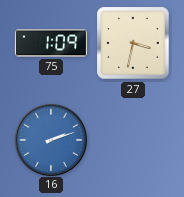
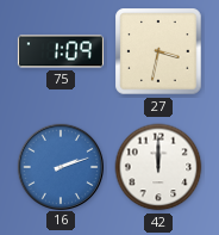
42: none -> 12:00 (158, 167)
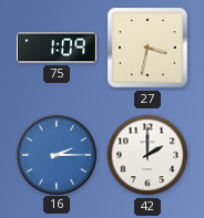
16: 2:12 -> 2:15 (55, 154)
42: 12:00 -> 2:00 (147, 155)
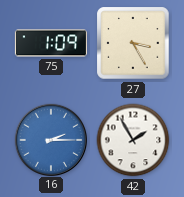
27: 3:32 -> 3:25 (133, 43)
42: 2:00 -> 1:55 (133, 140)
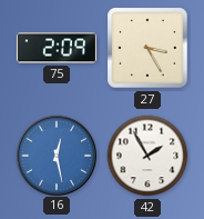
75: 1:09 -> 2:09 (57, 48)
16: 2:15 -> 12:28 (55, 155)
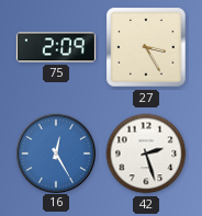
16: 12:28 -> 12:25 (55, 152)
42: 1:55 -> 2:27 (146, 154)
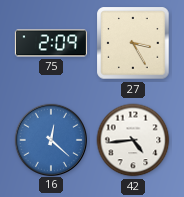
16: 12:25 -> 12:22 (50, 139)
42: 2:27 -> 4:44 (133, 140)
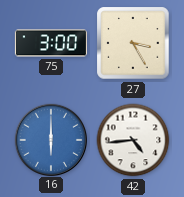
75: 2:09 -> 3:00 (51, 43)
16: 12:22 -> 6:00 (50, 139)
